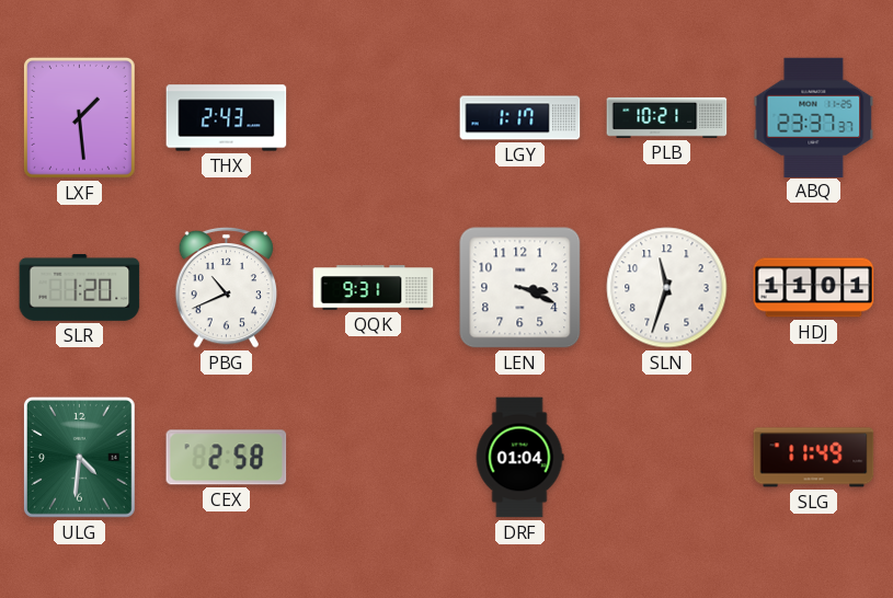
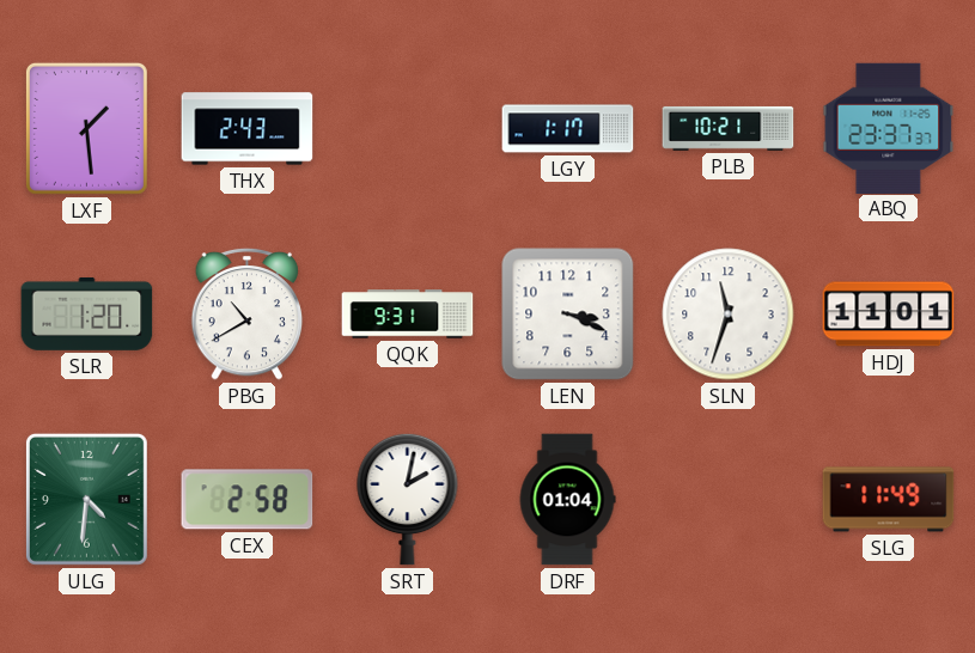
PBG: 10:41 -> 10:40 (248, 313)
SRT: none -> 2:02 (408, 499)
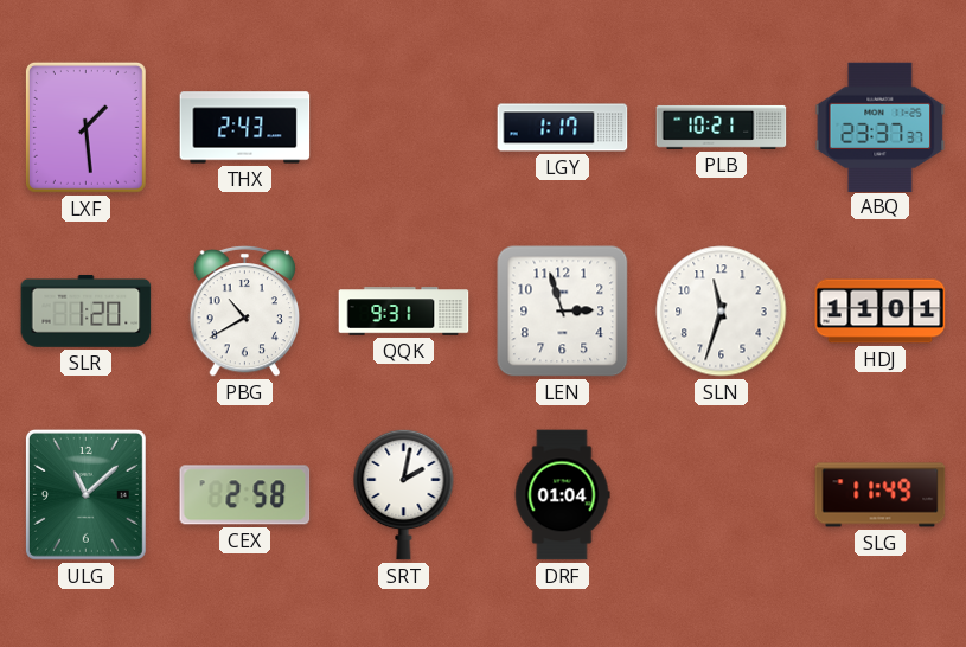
LEN: 3:19 -> 2:57 (563, 312)
ULG: 4:31 -> 11:08 (85, 494)
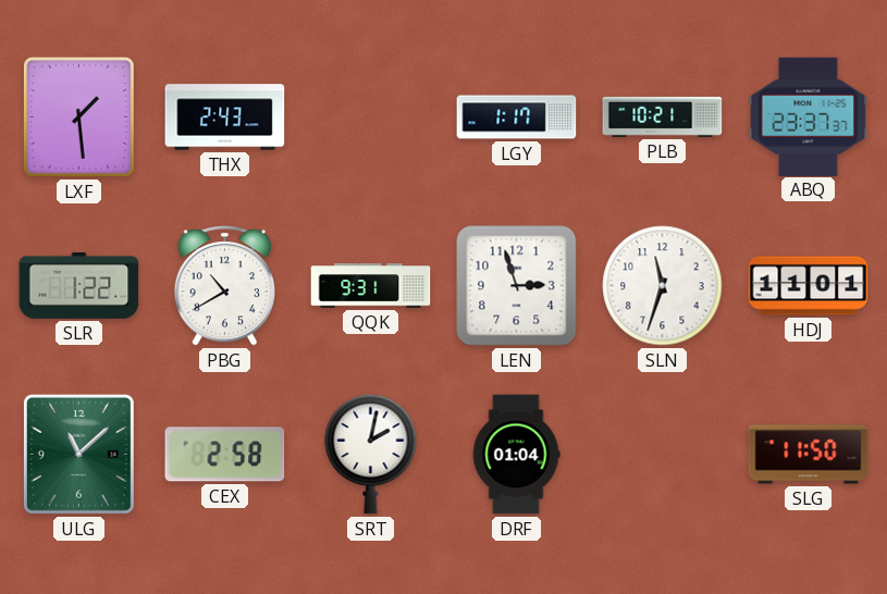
SLR: 1:20 -> 1:22 (79, 285)
SLG: 11:49 -> 11:50 (809, 455)
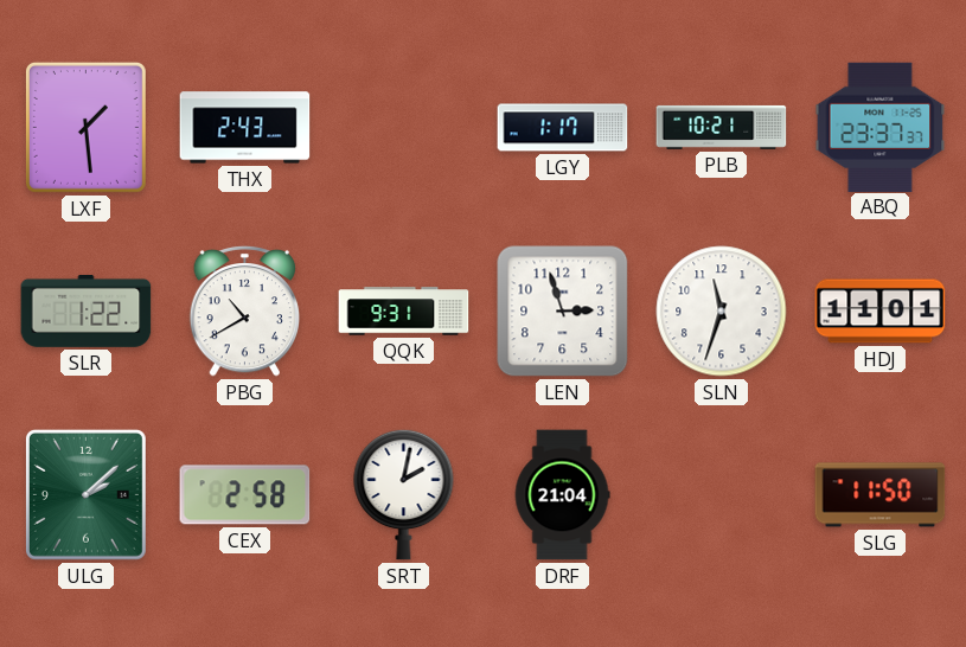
ULG: 11:08 -> 2:08 (85, 494)
DRF: 01:04 -> 21:04 (562, 495)
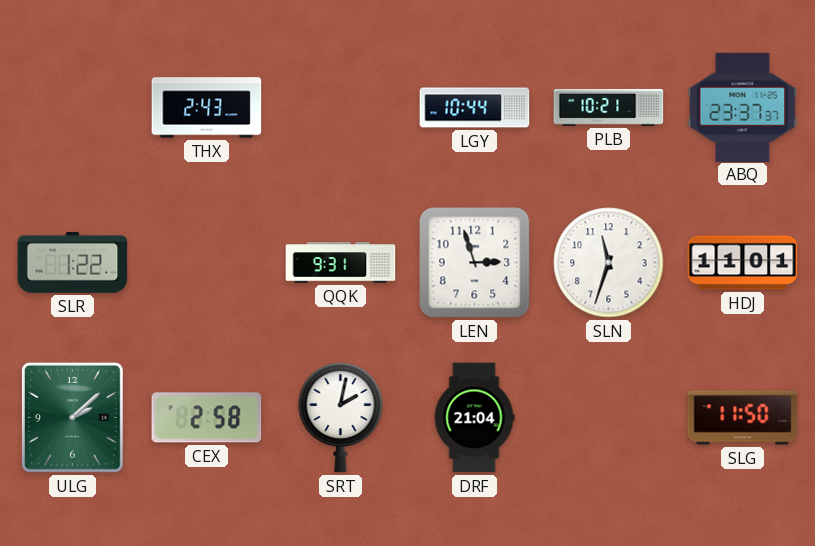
LXF: 1:29 -> none (85, 127)
LGY: 1:17 -> 10:44 (475, 108)
PBG: 10:40 -> none (245, 310)
